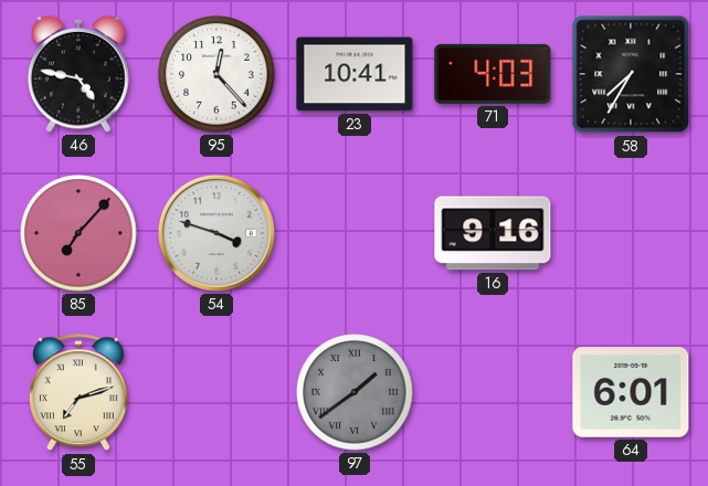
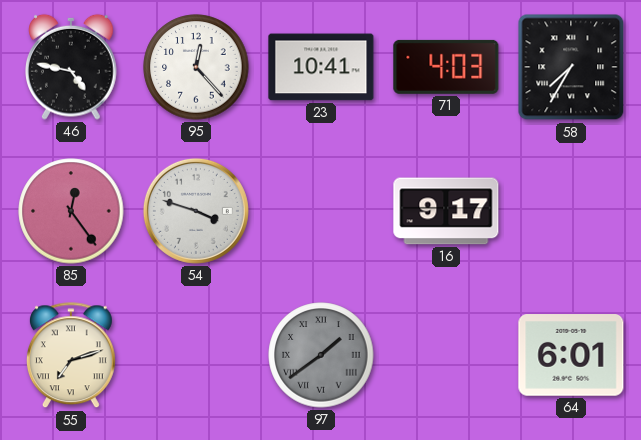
85: 7:07 -> 12:24 (71, 211)
16: 9:16 -> 9:17 (446, 211)
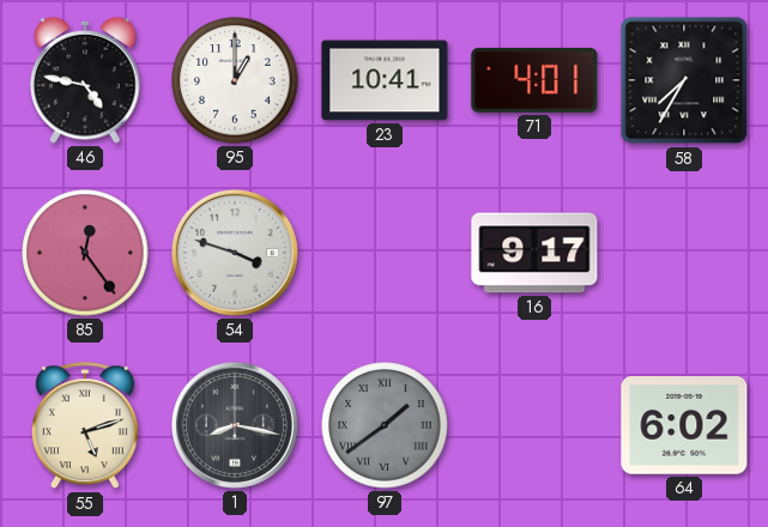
95: 12:23 -> 1:00 (235, 80)
71: 4:03 -> 4:01 (534, 80)
55: 7:12 -> 5:12 (85, 426)
1: none -> 8:17 (235, 425)
64: 6:01 -> 6:02 (684, 425)
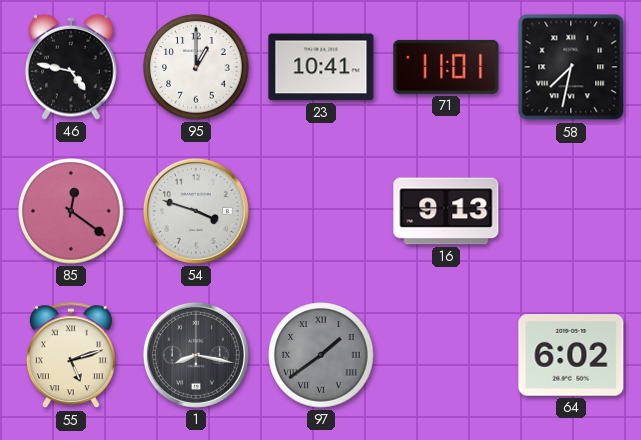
71: 4:01 -> 11:01 (446, 67)
58: 7:35 -> 7:32 (571, 67)
85: 12:24 -> 12:21 (71, 211)
16: 9:17 -> 9:13 (446, 211)
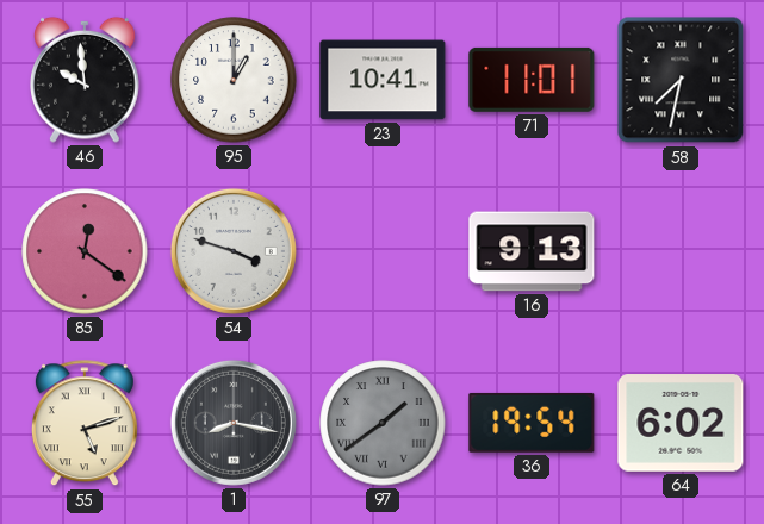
46: 4:47 -> 9:59 (85, 80)
36: none -> 19:54 (532, 423)
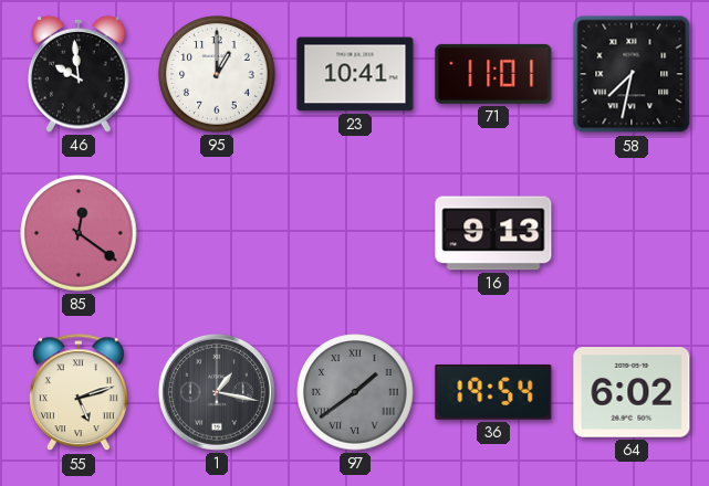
54: 3:48 -> none (234, 251)
1: 8:17 -> 1:17 (217, 392)
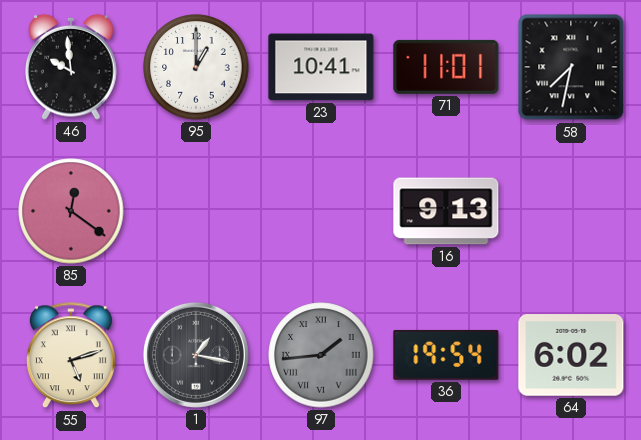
97: 1:39 -> 1:44 (321, 355)
